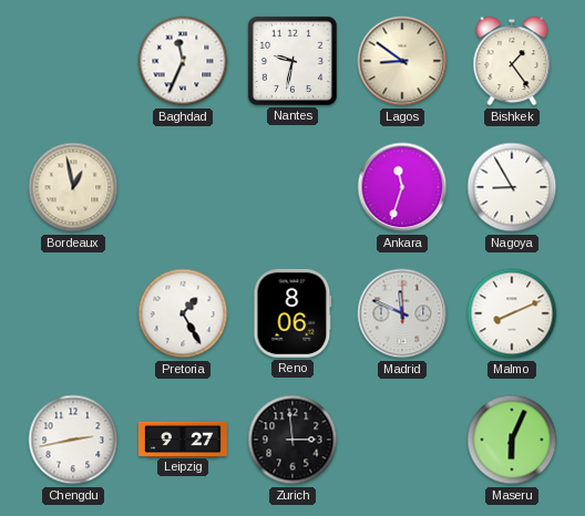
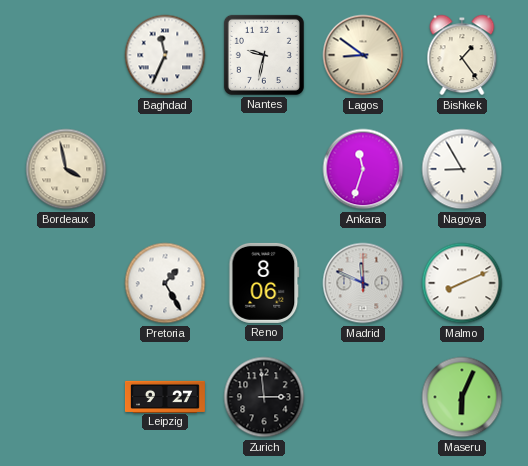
Bordeaux: 12:58 -> 3:58 (66, 169)
Chengdu: 2:43 -> none (73, 440)
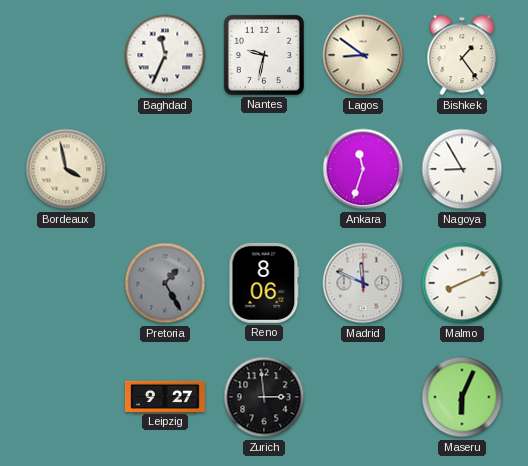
Pretoria dial: white -> grey (165, 283)
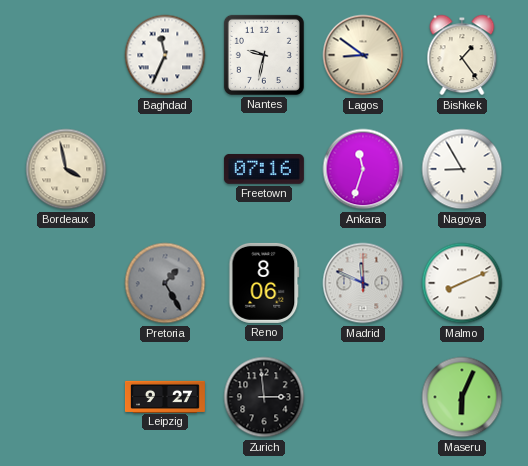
Freetown: none -> 07:16 (264, 169)
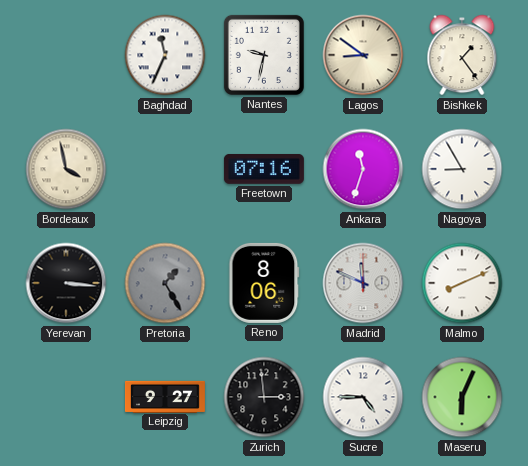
Yerevan: none -> 3:16 (66, 283)
Sucre: none -> 4:45 (363, 397)
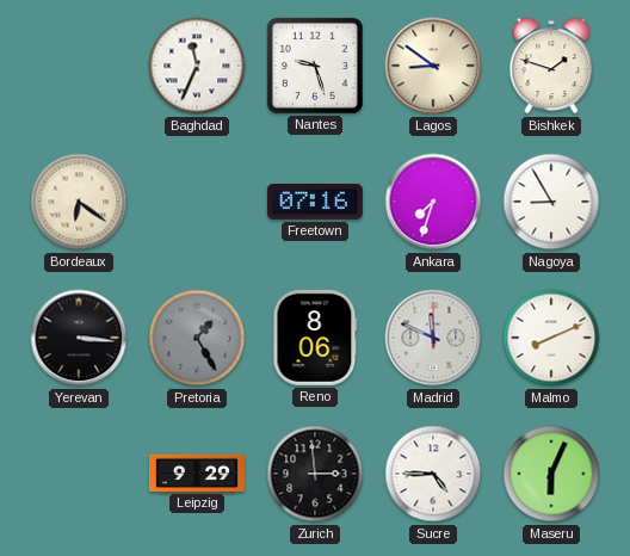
Nantes: 9:32 -> 9:27 (315, 66)
Bishkek: 1:24 -> 1:48 (551, 66)
Bordeaux: 3:58 -> 6:21 (79, 202)
Ankara: 11:33 -> 7:33 (433, 202)
Leipzig: 9:27 -> 9:29 (197, 472)
